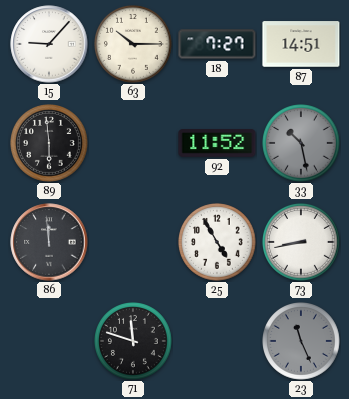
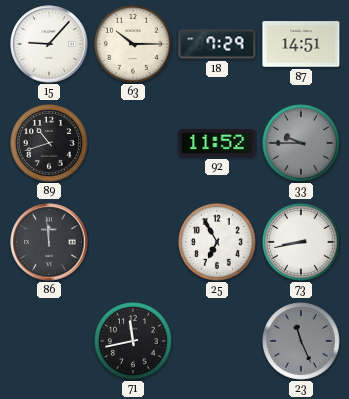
18: 7:27 -> 7:29 (217, 44)
89: 5:59 -> 10:42 (50, 144)
33: 10:28 -> 9:45 (302, 144)
25: 4:55 -> 6:55 (218, 243)
71: 11:48 -> 11:43 (134, 342)
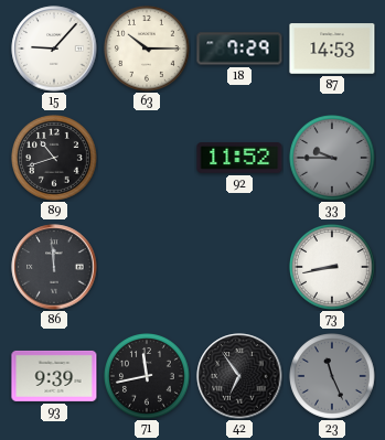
87: 14:51 -> 14:53 (332, 49)
25: 6:55 -> none (218, 243)
93: none -> 9:39 (54, 376)
42: none -> 6:54 (239, 376)
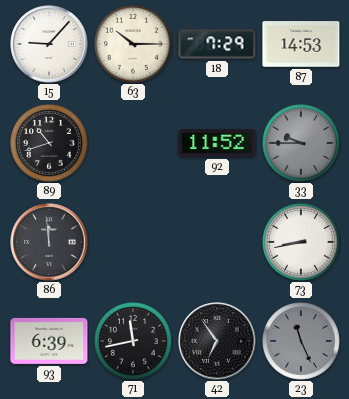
93: 9:39 -> 6:39 (49, 341)
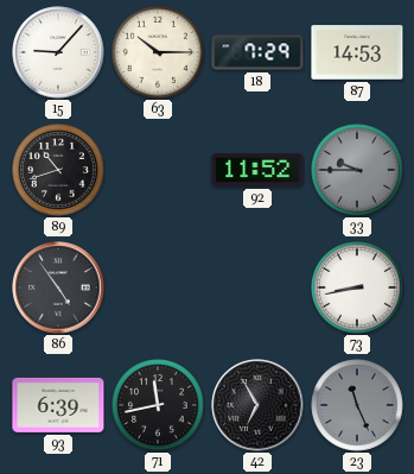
86: 11:59 -> 4:54 (58, 287)
42: 6:54 -> 6:55 (257, 405)
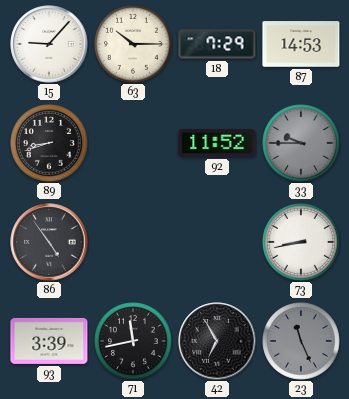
89: 10:42 -> 8:42 (50, 144)
93: 6:39 -> 3:39 (49, 341)
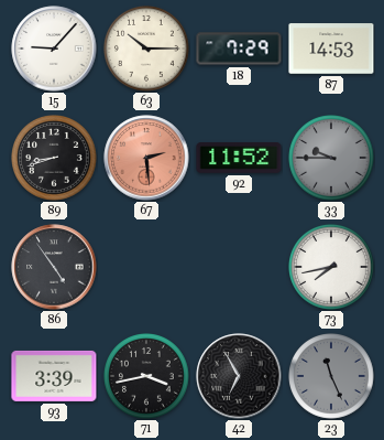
67: none -> 2:29 (146, 158)
73: 8:43 -> 7:43 (332, 268)
71: 11:43 -> 3:43 (147, 377)
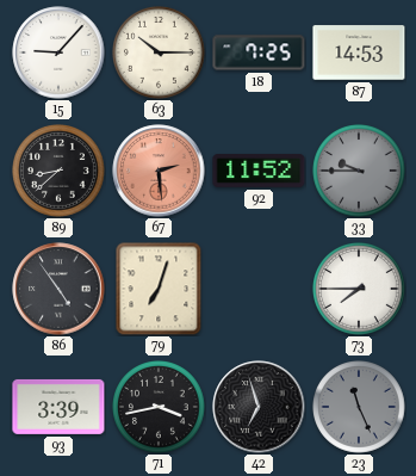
18: 7:29 -> 7:25 (259, 52)
89: 8:42 -> 8:38 (60, 172)
79: none -> 7:03 (159, 289)
73: 7:43 -> 7:45 (360, 290)
42: 6:55 -> 6:57 (259, 407)
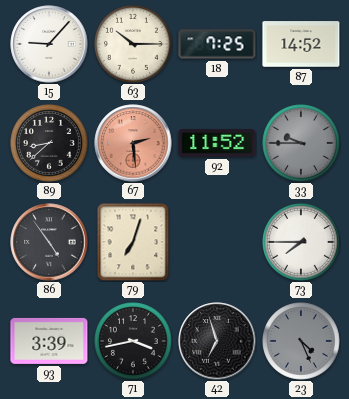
87: 14:53 -> 14:52 (301, 44)
23: 11:26 -> 4:26 (302, 342)
